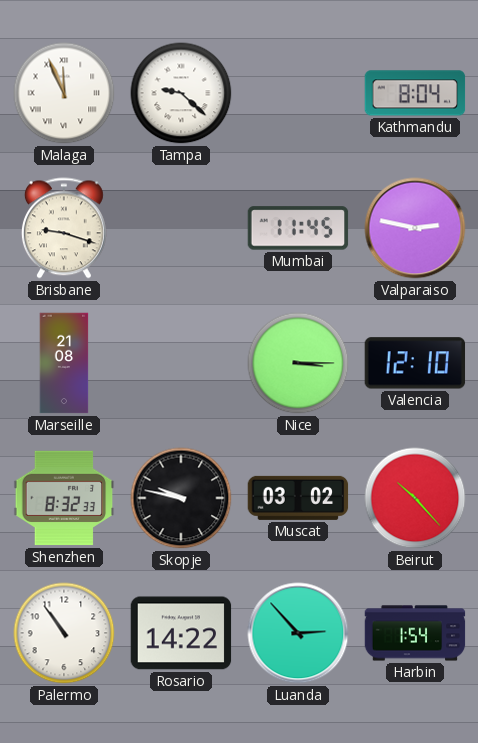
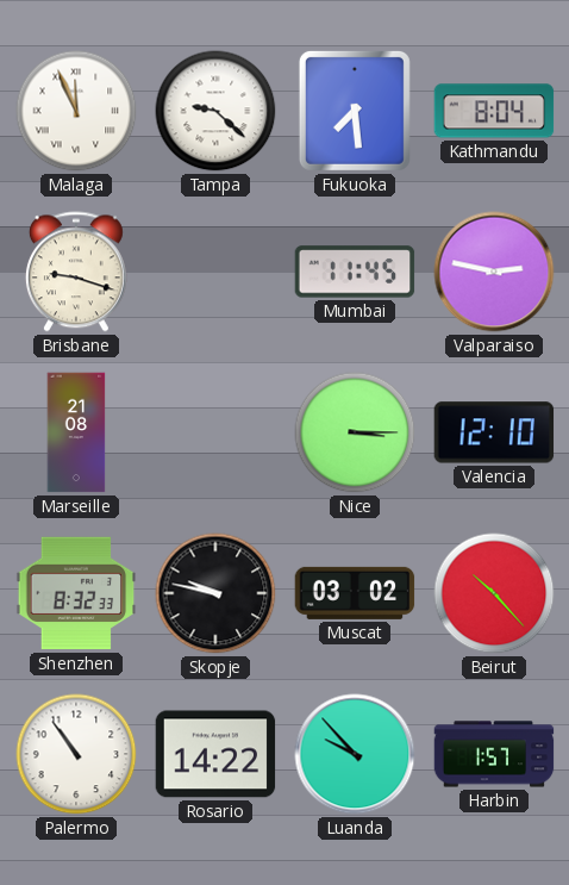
Fukuoka: none -> 7:29 (355, 111)
Luanda: 2:53 -> 9:53 (355, 754)
Harbin: 1:54 -> 1:57 (494, 754)
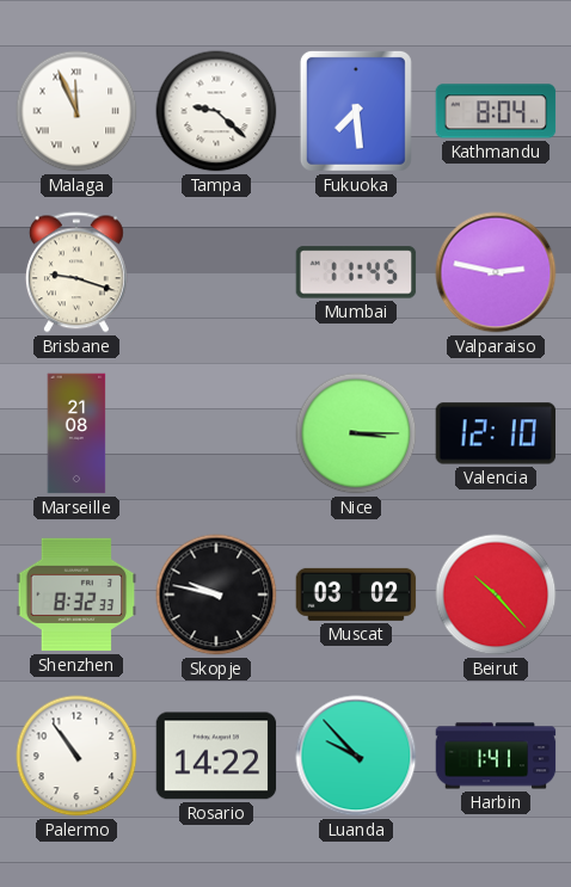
Harbin: 1:57 -> 1:41 (496, 756)
